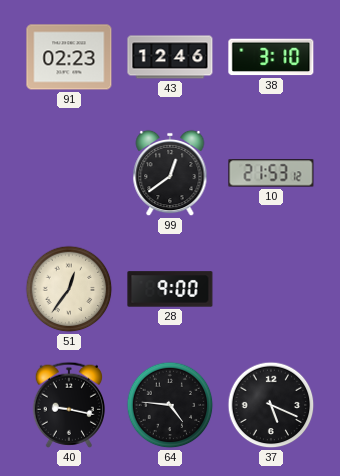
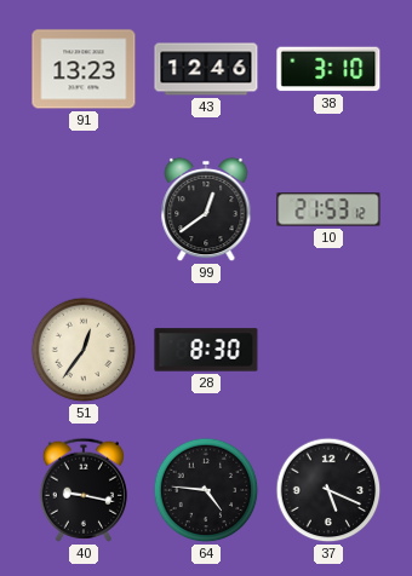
91: 02:23 -> 13:23 (84, 69)
28: 9:00 -> 8:30 (206, 350)
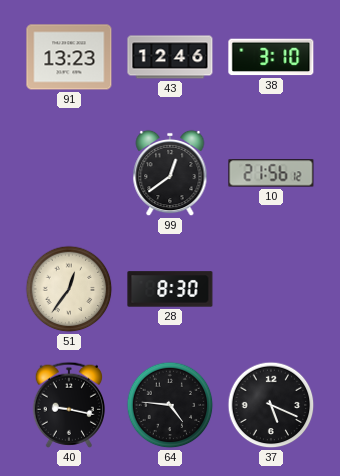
10: 21:53 -> 21:56 (271, 173)
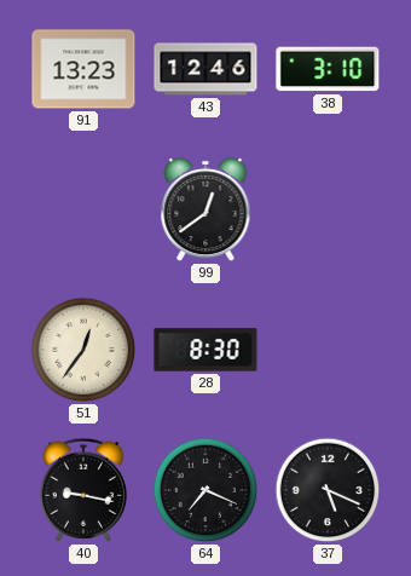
10: 21:56 -> none (271, 173)
64: 4:46 -> 7:19 (205, 490)
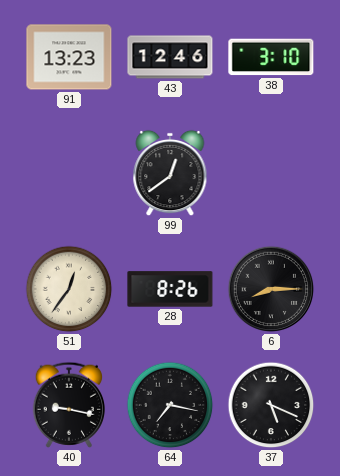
28: 8:30 -> 8:26 (170, 289)
6: none -> 8:15 (271, 289)
64: 7:19 -> 7:17 (170, 405)
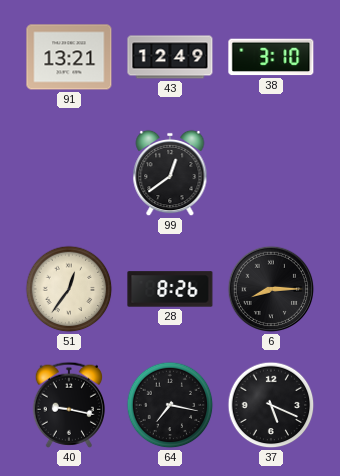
91: 13:23 -> 13:21 (69, 57)
43: 12:46 -> 12:49 (170, 57)
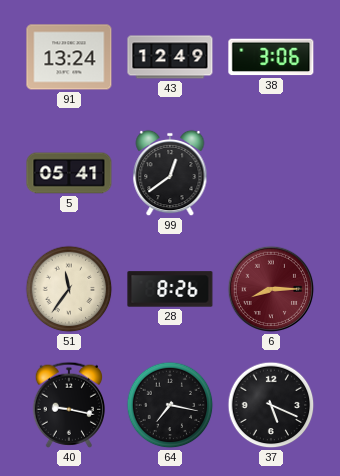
91: 13:21 -> 13:24 (69, 57)
38: 3:10 -> 3:06 (271, 57)
5: none -> 05:41 (69, 173)
51: 12:36 -> 11:36 (69, 289)
6 dial: black -> burgundy (271, 289)
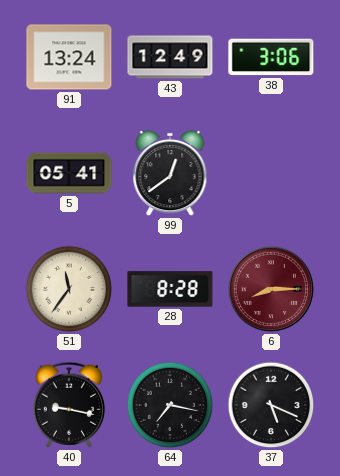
28: 8:26 -> 8:28 (170, 289)
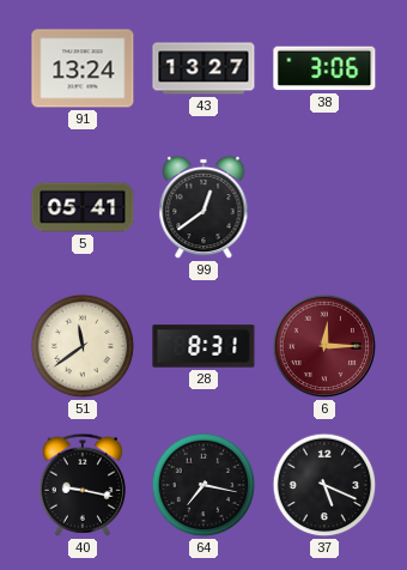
43: 12:49 -> 13:27 (203, 68)
51: 11:36 -> 11:39 (83, 346)
28: 8:28 -> 8:31 (203, 346)
6: 8:15 -> 12:15 (324, 346)
